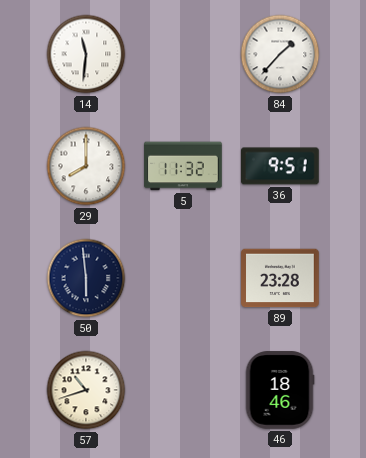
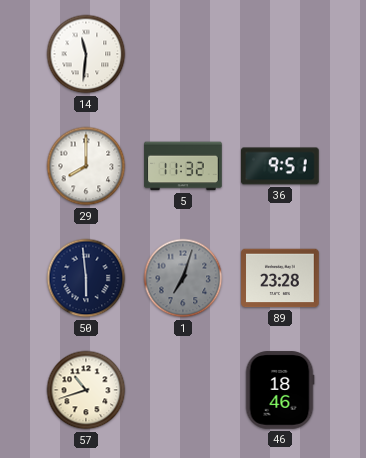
84: 1:37 -> none (280, 54)
1: none -> 7:03 (183, 278)
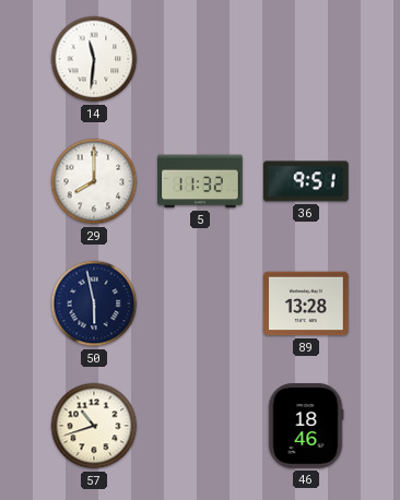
50: 5:59 -> 5:58 (94, 303)
1: 7:03 -> none (183, 278)
89: 23:28 -> 13:28 (306, 303)
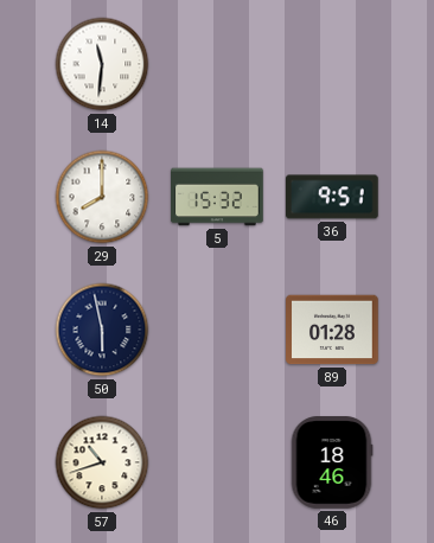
5: 11:32 -> 15:32 (217, 197)
89: 13:28 -> 01:28 (332, 330)
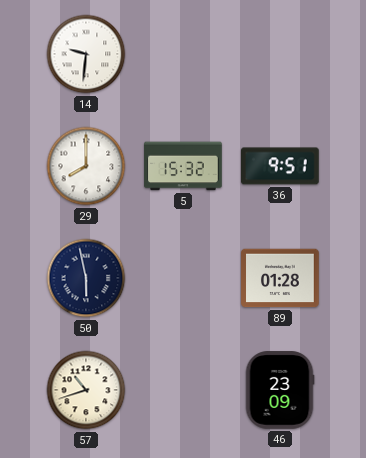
14: 11:31 -> 9:31 (86, 54)
46: 18:46 -> 23:09 (280, 390)
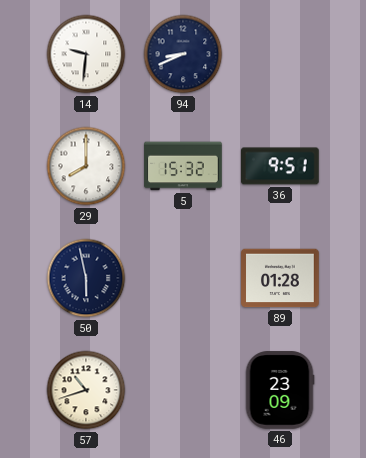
94: none -> 8:41 (183, 54)
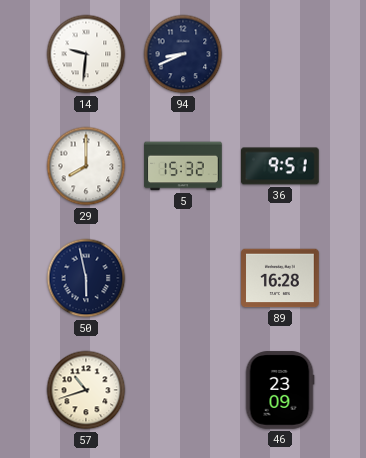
89: 01:28 -> 16:28 (280, 278)
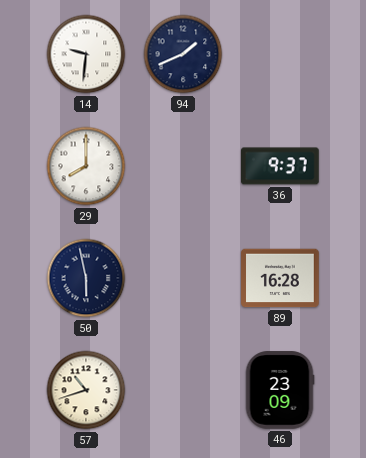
94: 8:41 -> 1:41 (183, 54)
5: 15:32 -> none (183, 166)
36: 9:51 -> 9:37 (281, 166)
